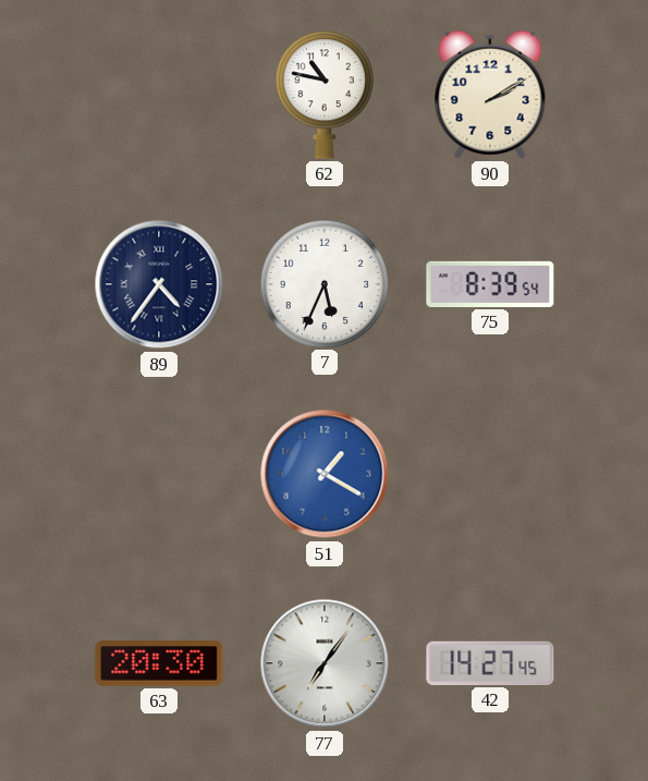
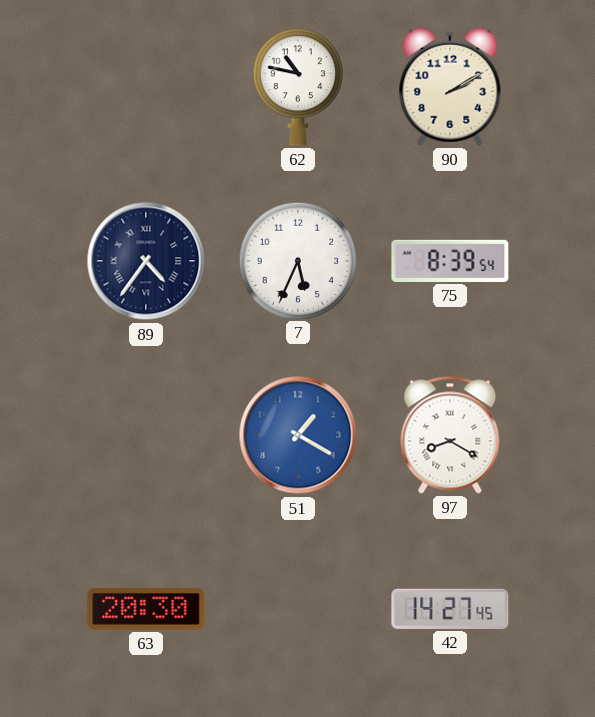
97: none -> 8:20 (450, 435)
77: 7:06 -> none (325, 663)
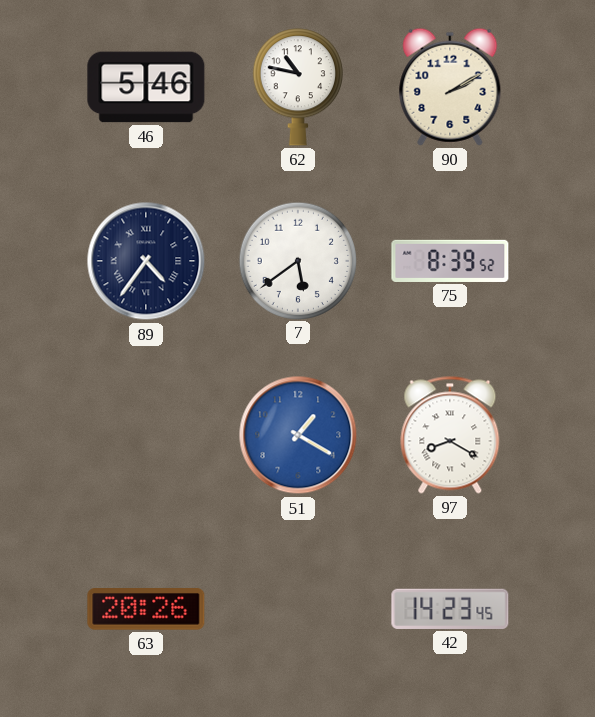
46: none -> 5:46 (146, 87)
7: 5:34 -> 5:39 (297, 260)
75: 8:39:54 -> 8:39:52 (450, 261)
63: 20:30 -> 20:26 (146, 610)
42: 14:27 -> 14:23 (450, 609)
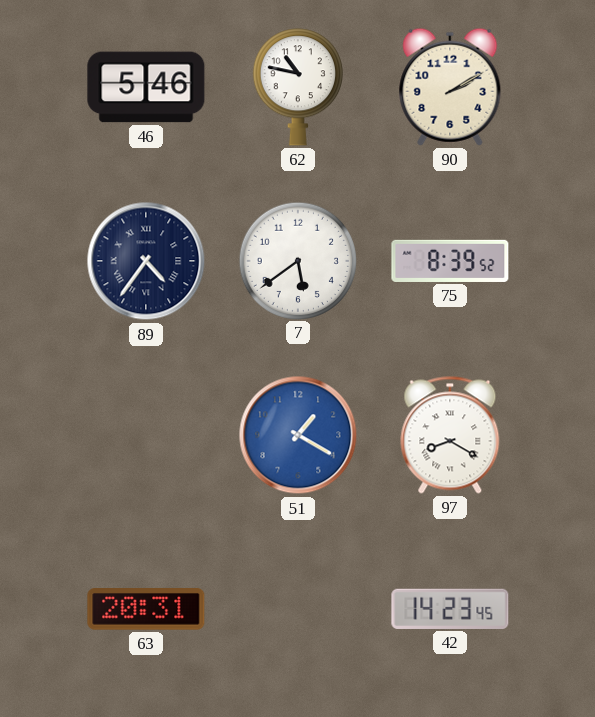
63: 20:26 -> 20:31 (146, 610)
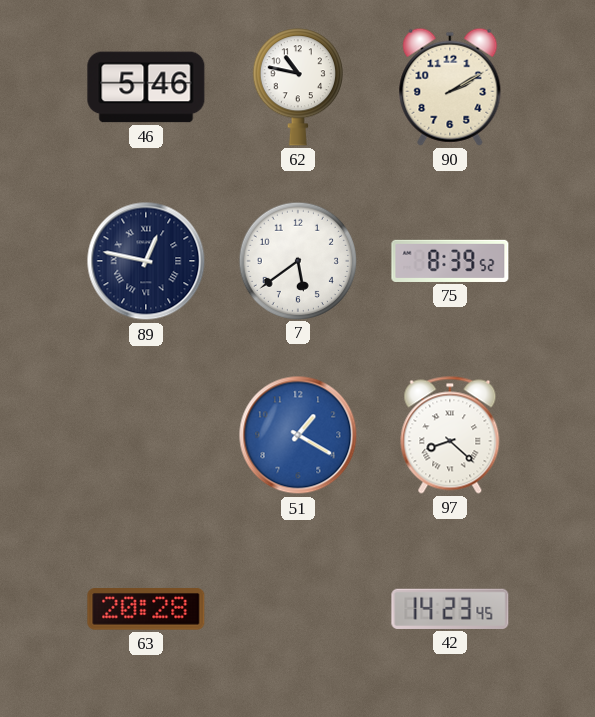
89: 4:36 -> 12:47 (146, 261)
97: 8:20 -> 8:22 (450, 435)
63: 20:31 -> 20:28 (146, 610)
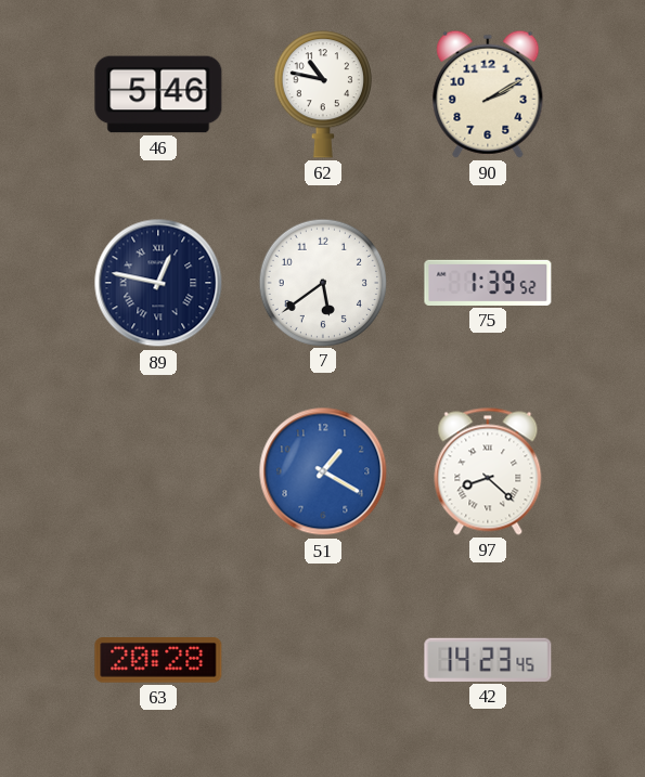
75: 8:39 -> 1:39 (488, 283)
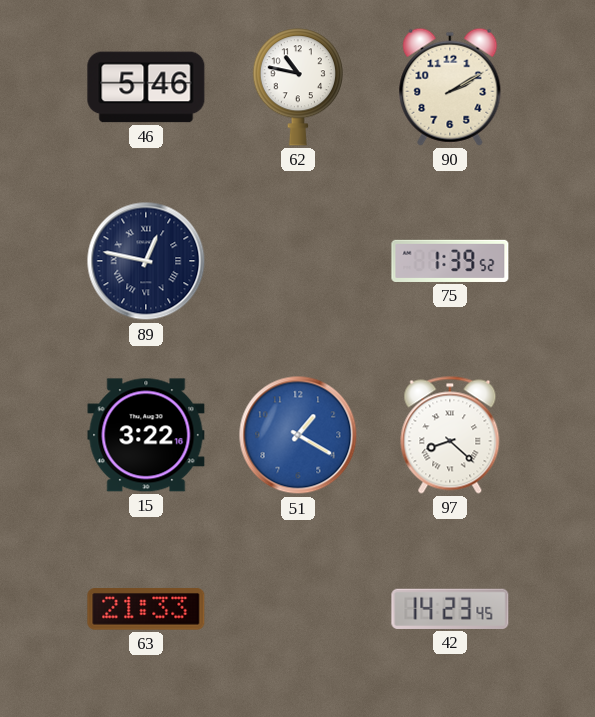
7: 5:39 -> none (322, 282)
15: none -> 3:22 (146, 435)
63: 20:28 -> 21:33 (146, 610)
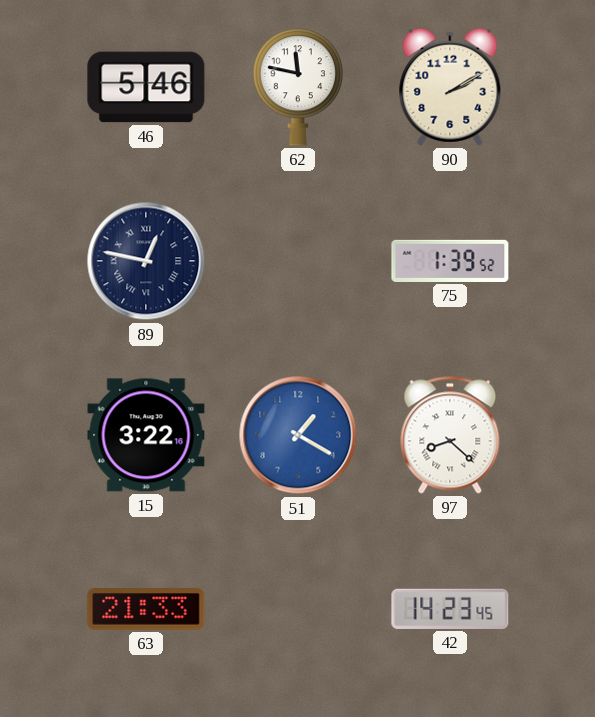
62: 10:47 -> 11:47 (298, 87)
